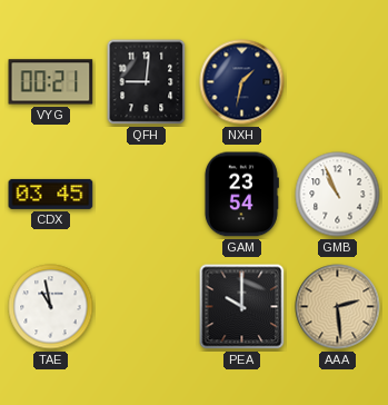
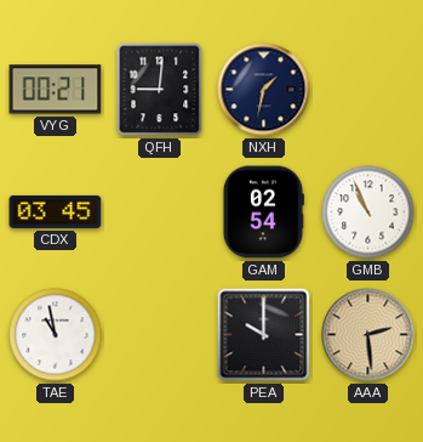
GAM: 23:54 -> 02:54 (263, 212)
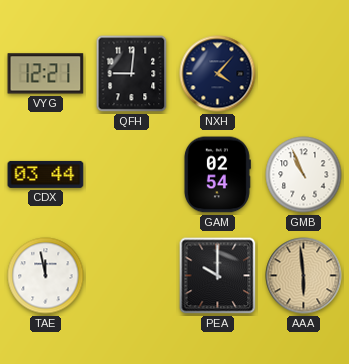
VYG: 00:21 -> 12:21 (46, 74)
NXH: 1:32 -> 4:07 (218, 74)
CDX: 03:45 -> 03:44 (46, 174)
TAE: 10:58 -> 11:58 (46, 276)
AAA: 2:29 -> 5:59 (304, 276)
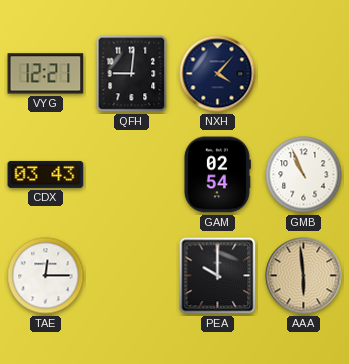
CDX: 03:44 -> 03:43 (46, 174)
TAE: 11:58 -> 12:15 (46, 276)
